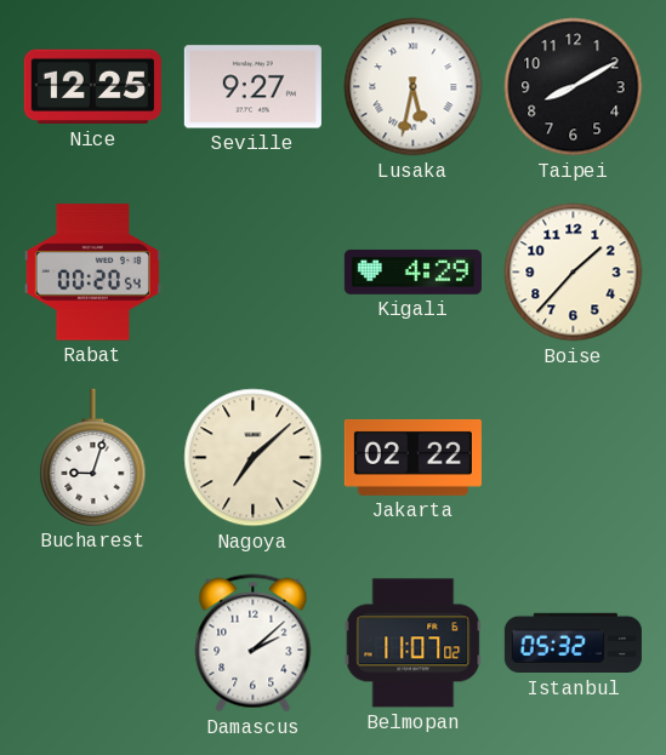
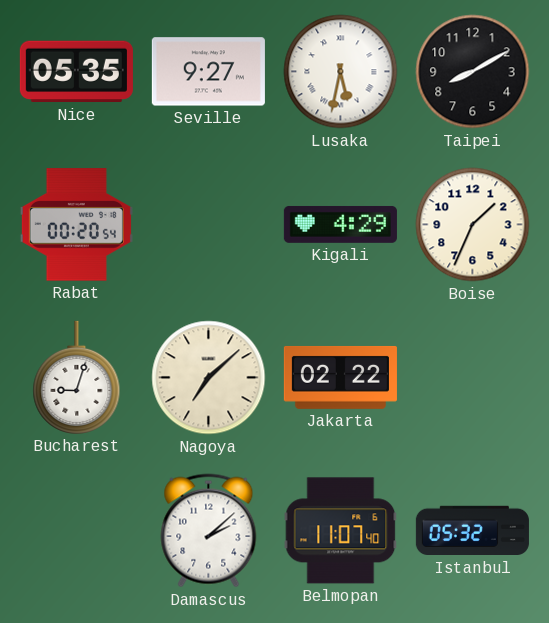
Nice: 12:25 -> 05:35 (76, 72)
Boise: 1:37 -> 1:34 (473, 225)
Belmopan: 11:07:02 -> 11:07:40 (341, 531)
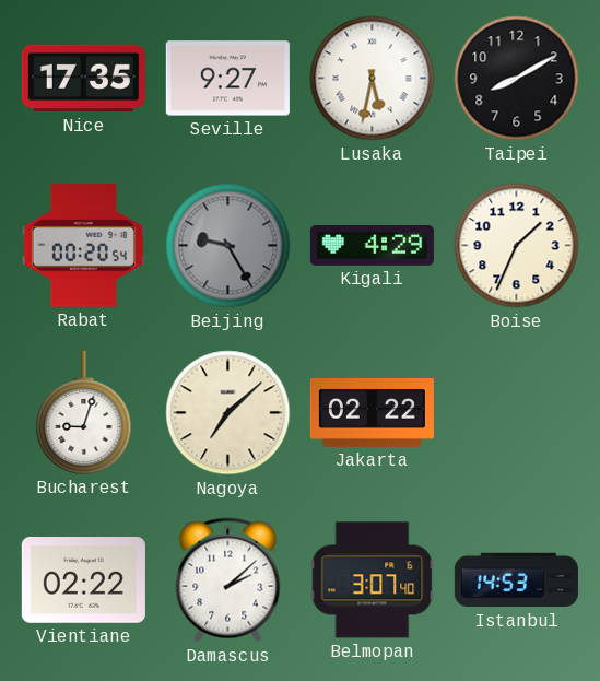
Nice: 05:35 -> 17:35 (83, 79)
Beijing: none -> 9:25 (228, 246)
Vientiane: none -> 02:22 (83, 580)
Belmopan: 11:07 -> 3:07 (373, 580)
Istanbul: 05:32 -> 14:53 (516, 580)
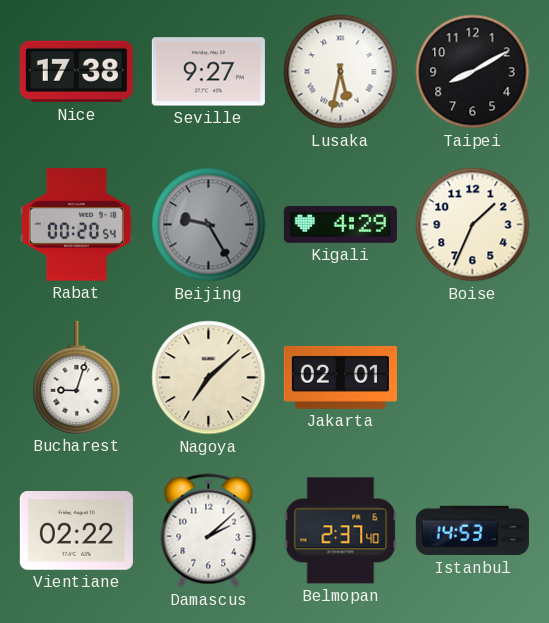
Nice: 17:35 -> 17:38 (76, 72)
Jakarta: 02:22 -> 02:01 (340, 377)
Belmopan: 3:07 -> 2:37 (341, 531)
